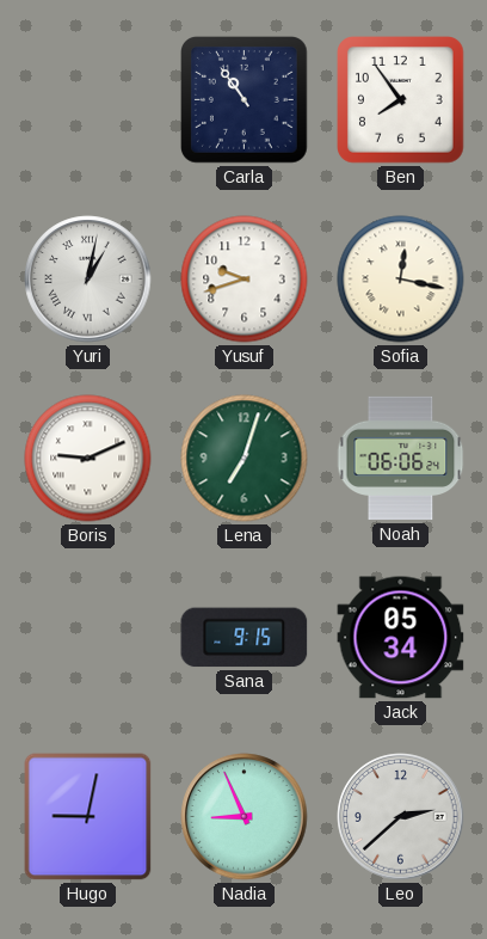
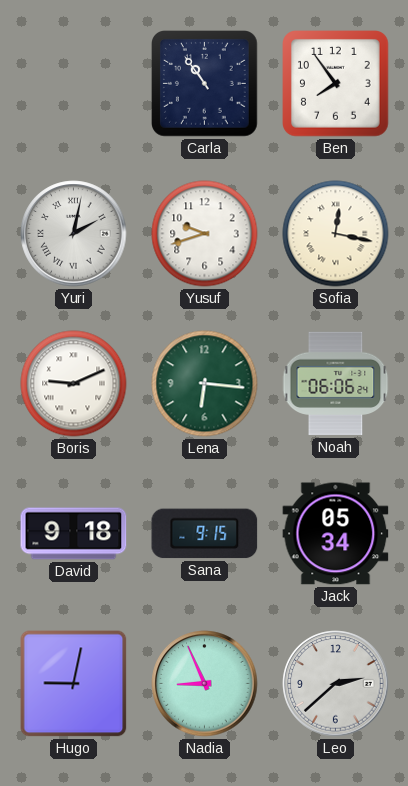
Yuri: 1:02 -> 2:02 (74, 234)
Lena: 7:03 -> 6:16 (205, 384)
David: none -> 9:18 (74, 534)
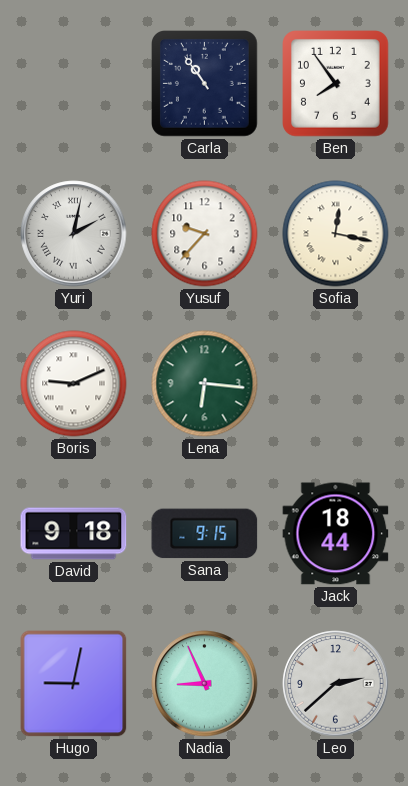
Yusuf: 9:42 -> 9:37 (205, 234)
Noah: 06:06 -> none (336, 384)
Jack: 05:34 -> 18:44 (336, 534)
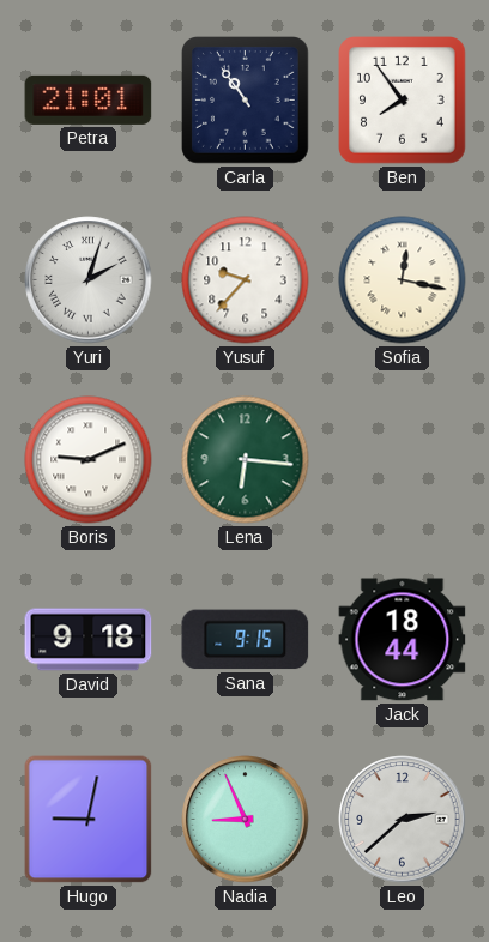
Petra: none -> 21:01 (89, 99)
Yuri: 2:02 -> 2:03 (89, 280)
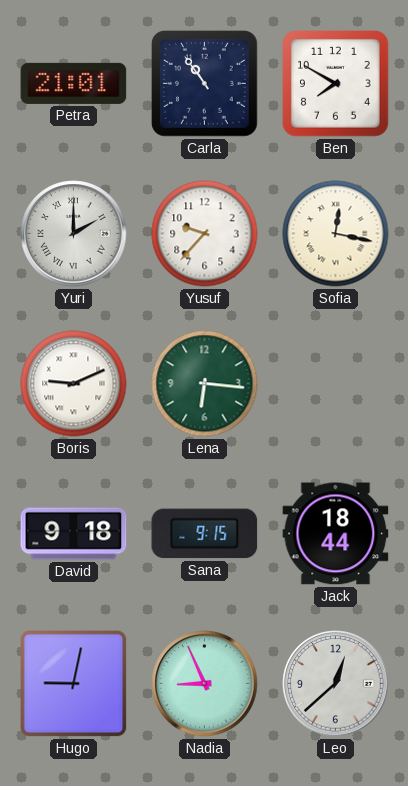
Ben: 7:54 -> 7:50 (336, 84)
Yuri: 2:03 -> 2:00 (74, 234)
Leo: 2:38 -> 12:38 (336, 684)
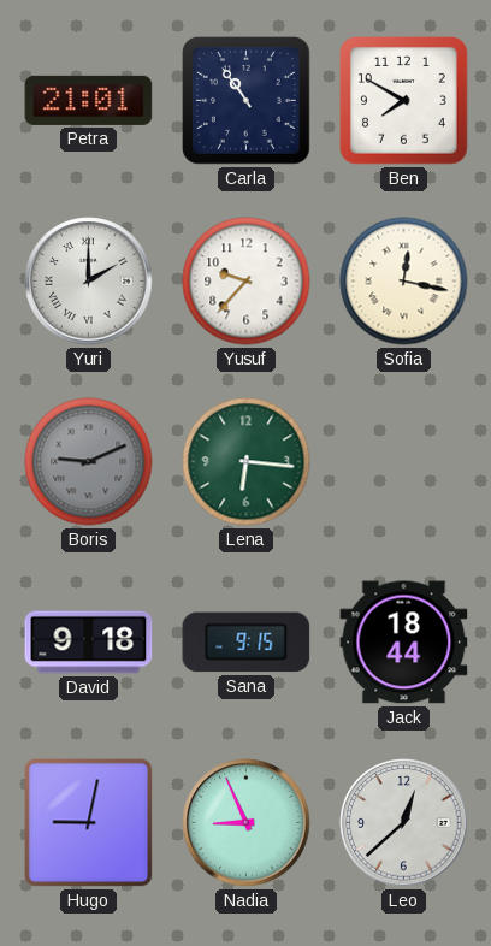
Boris dial: white -> grey (89, 462)
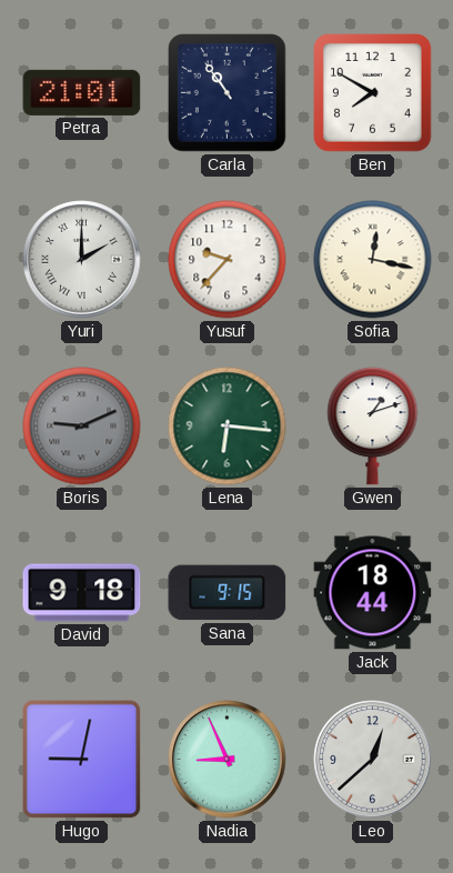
Gwen: none -> 1:12 (373, 427)
